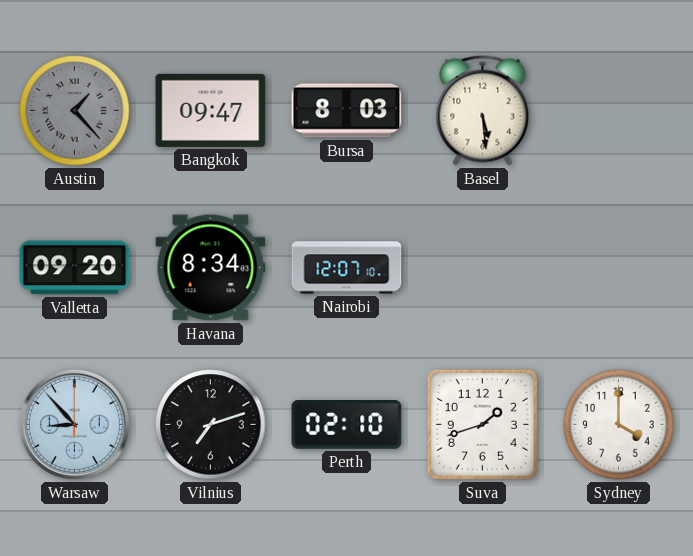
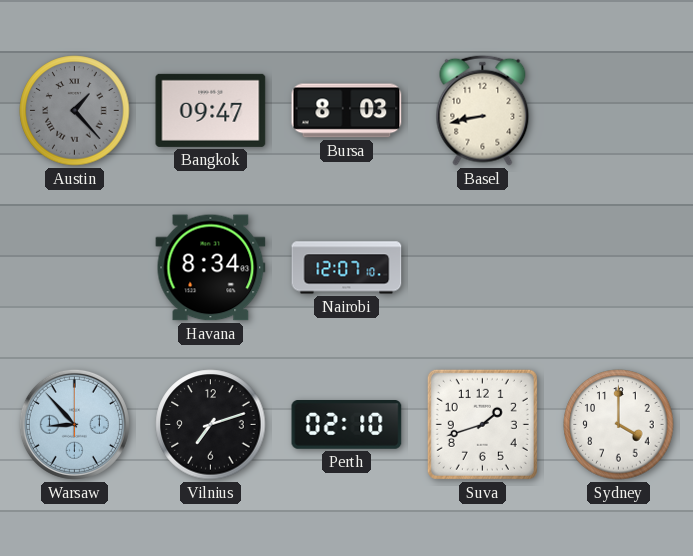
Basel: 5:29 -> 8:43 (483, 110)
Valletta: 09:20 -> none (75, 268)
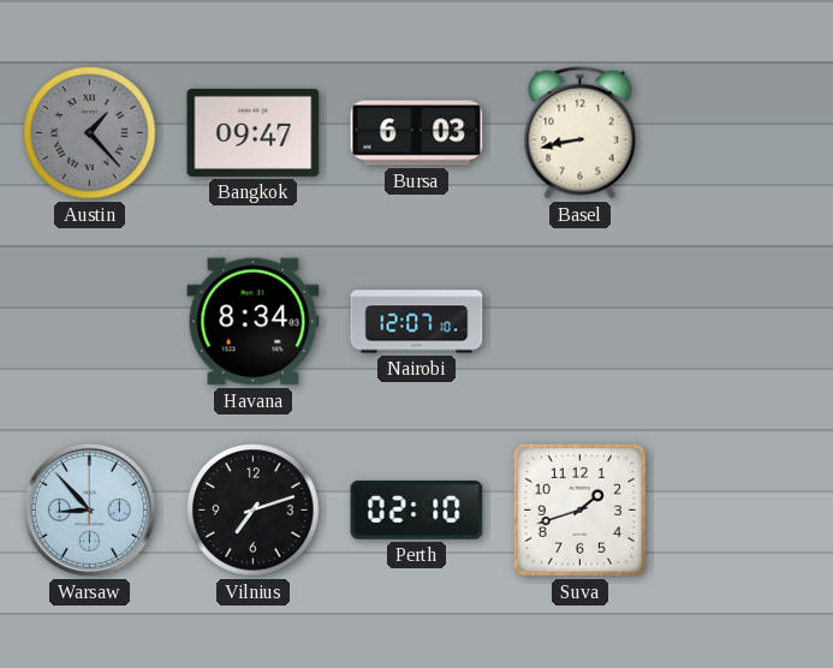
Bursa: 8:03 -> 6:03 (417, 133)
Sydney: 4:00 -> none (619, 425)
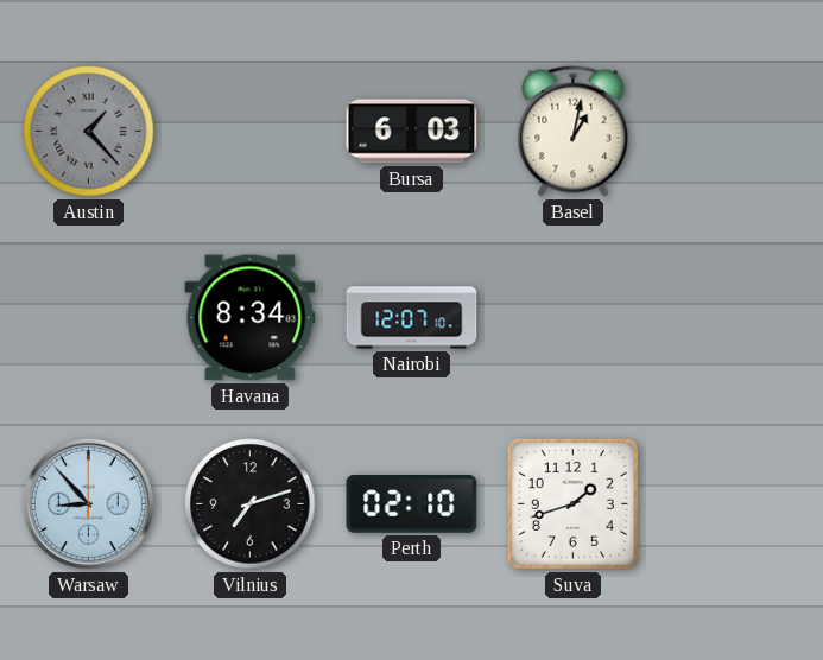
Bangkok: 09:47 -> none (254, 132)
Basel: 8:43 -> 1:02 (574, 131)
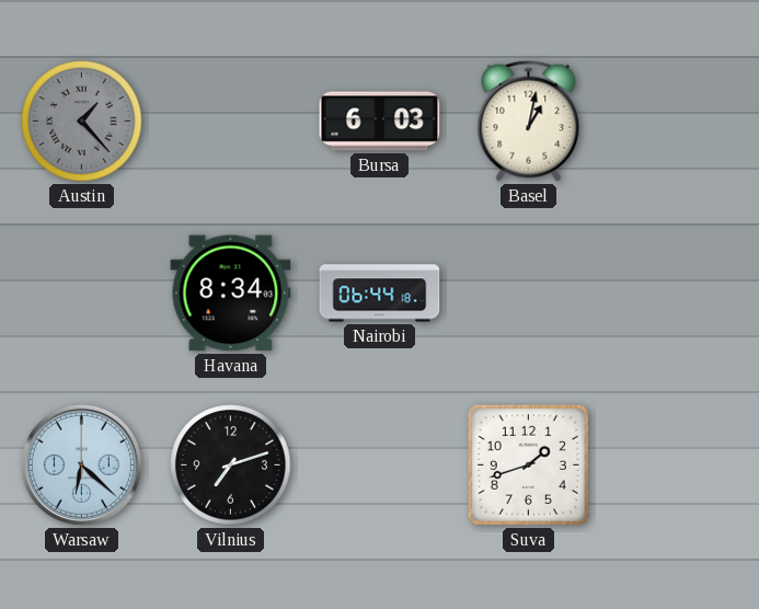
Nairobi: 12:07 -> 06:44 (380, 294)
Warsaw: 8:53 -> 6:22 (81, 464)
Perth: 02:10 -> none (412, 504)
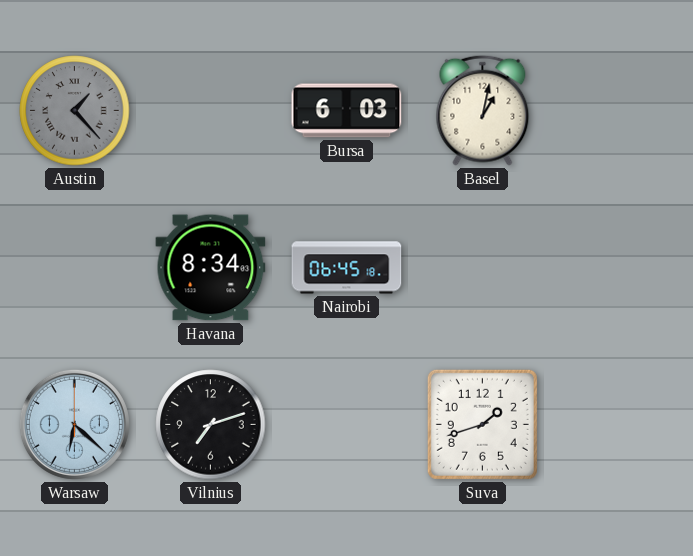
Nairobi: 06:44 -> 06:45 (347, 268)
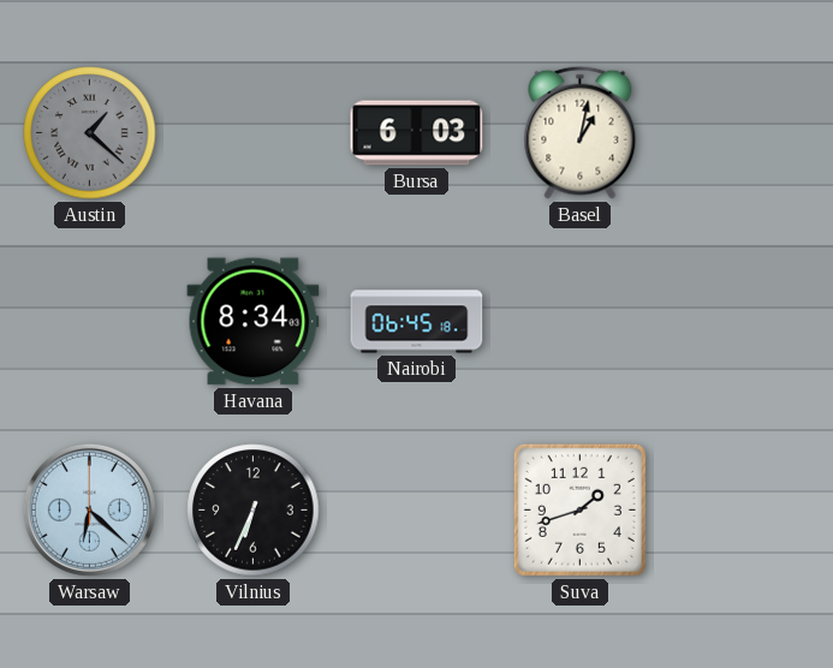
Austin: 1:23 -> 1:22 (90, 133)
Vilnius: 7:12 -> 6:34 (254, 511)
